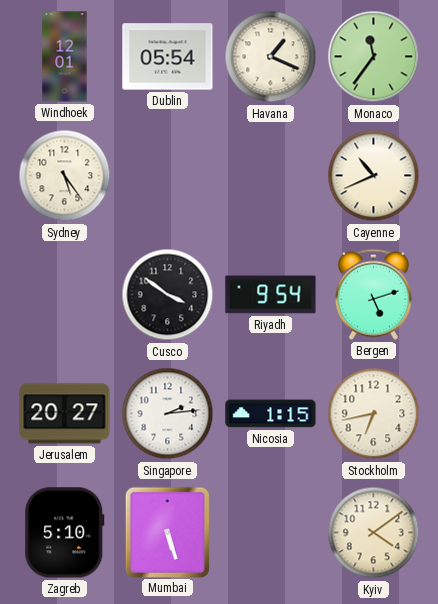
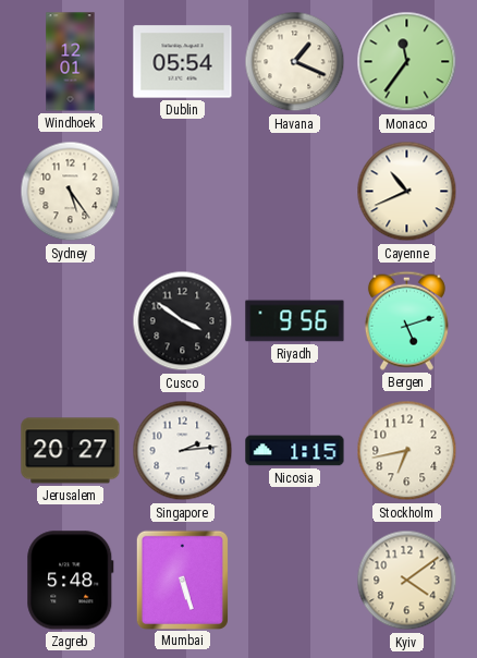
Riyadh: 9:54 -> 9:56 (295, 321)
Zagreb: 5:10 -> 5:48 (71, 581)
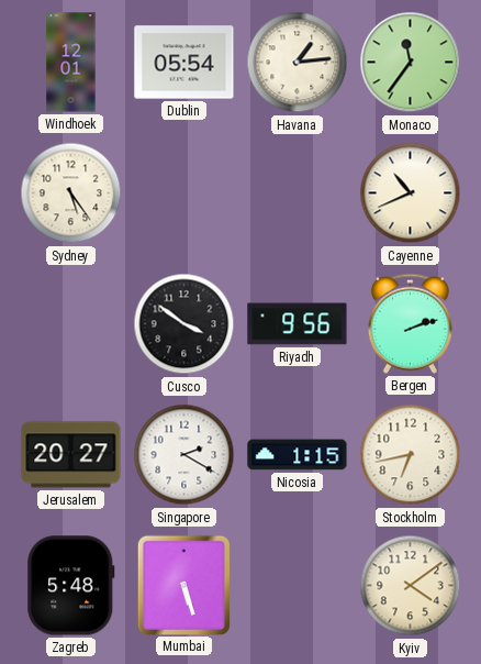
Havana: 1:19 -> 1:14 (298, 63)
Bergen: 5:12 -> 2:12 (410, 323)
Singapore: 2:14 -> 2:20 (184, 455)
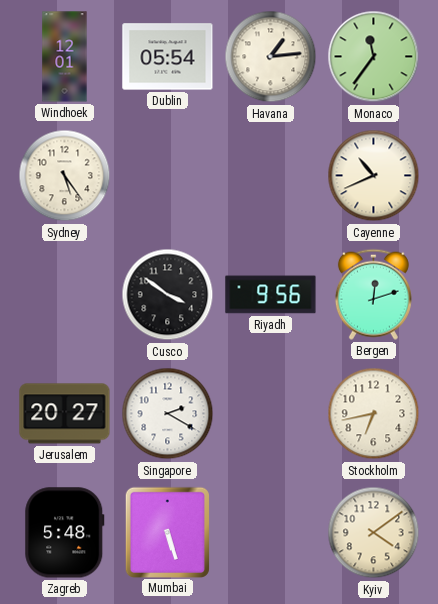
Bergen: 2:12 -> 12:12 (373, 294)
Nicosia: 1:15 -> none (298, 455)
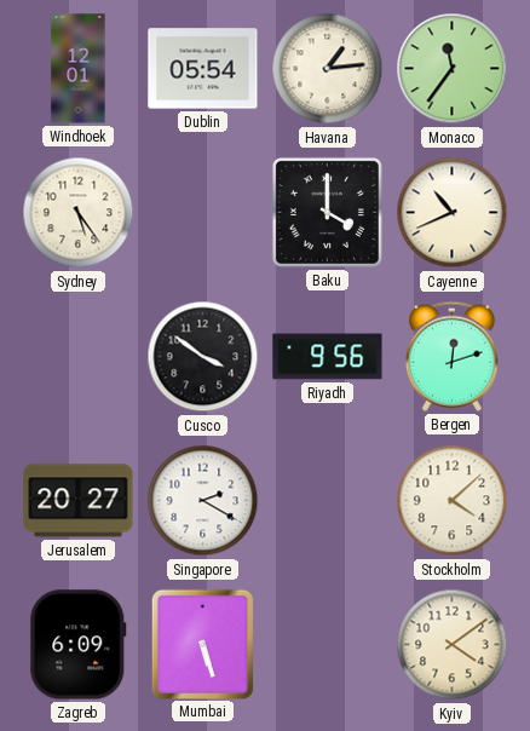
Baku: none -> 4:00 (327, 212)
Stockholm: 6:43 -> 4:08 (453, 501)
Zagreb: 5:48 -> 6:09 (79, 645)
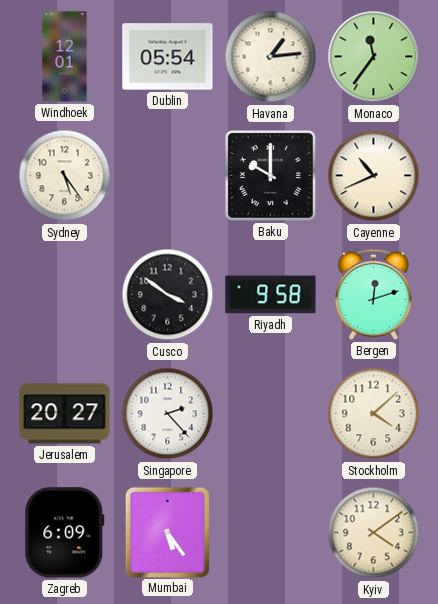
Baku: 4:00 -> 10:00 (270, 175)
Riyadh: 9:56 -> 9:58 (271, 295)
Singapore: 2:20 -> 2:23 (168, 414)
Mumbai: 5:27 -> 5:24 (167, 532)
